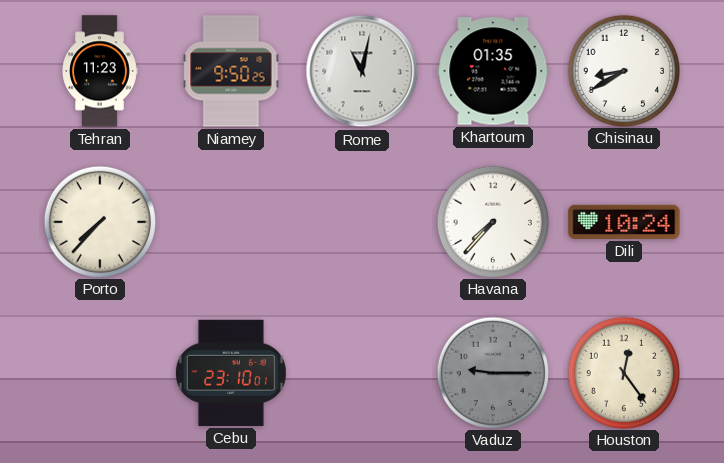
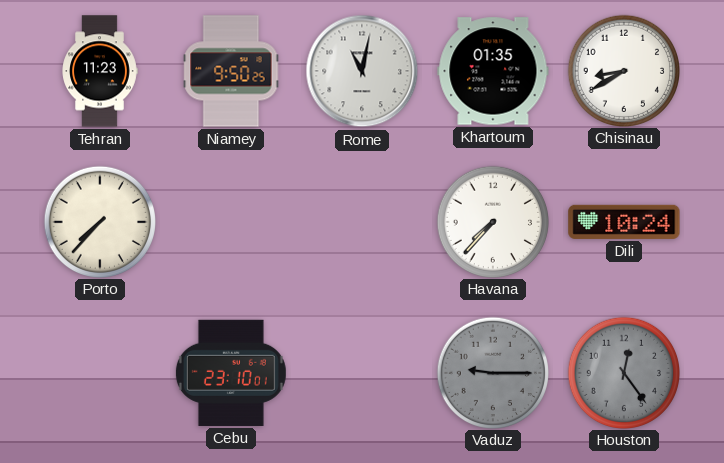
Houston dial: cream -> grey (623, 372)
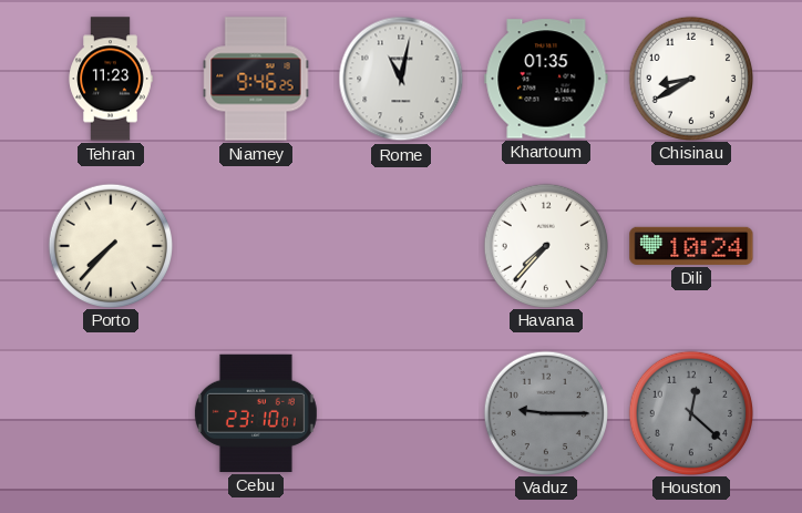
Niamey: 9:50 -> 9:46 (256, 79)
Houston: 12:24 -> 12:22 (690, 412)
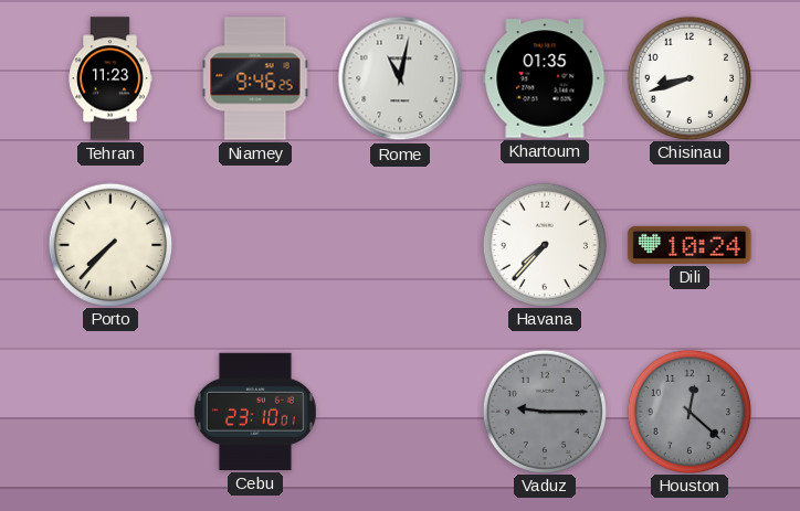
Chisinau: 8:40 -> 8:42 (688, 77)
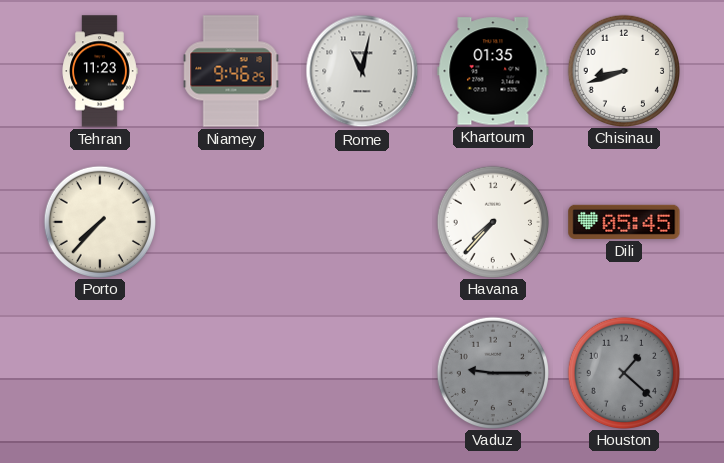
Dili: 10:24 -> 05:45 (624, 222)
Cebu: 23:10 -> none (255, 412)
Houston: 12:22 -> 1:22 (623, 372)
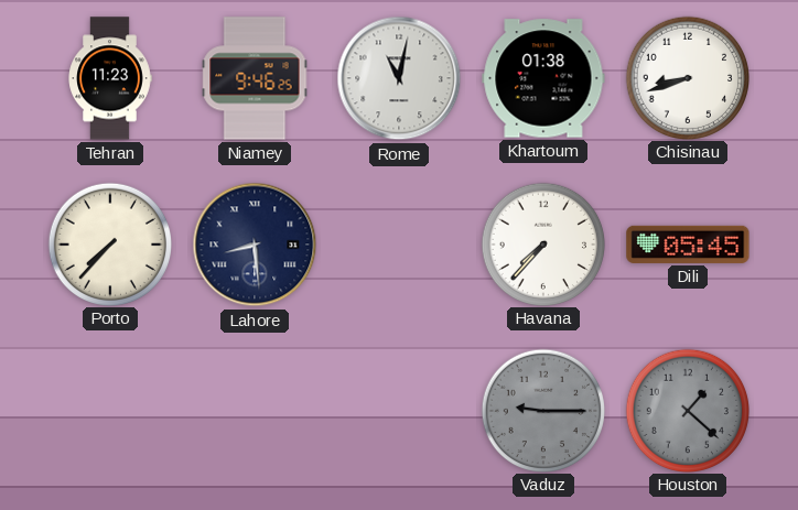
Khartoum: 01:35 -> 01:38 (543, 78)
Lahore: none -> 8:29 (255, 245)
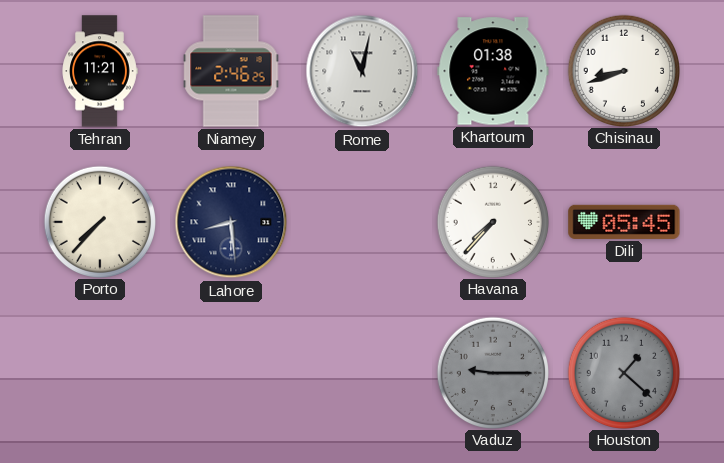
Tehran: 11:23 -> 11:21 (100, 71)
Niamey: 9:46 -> 2:46 (231, 71)
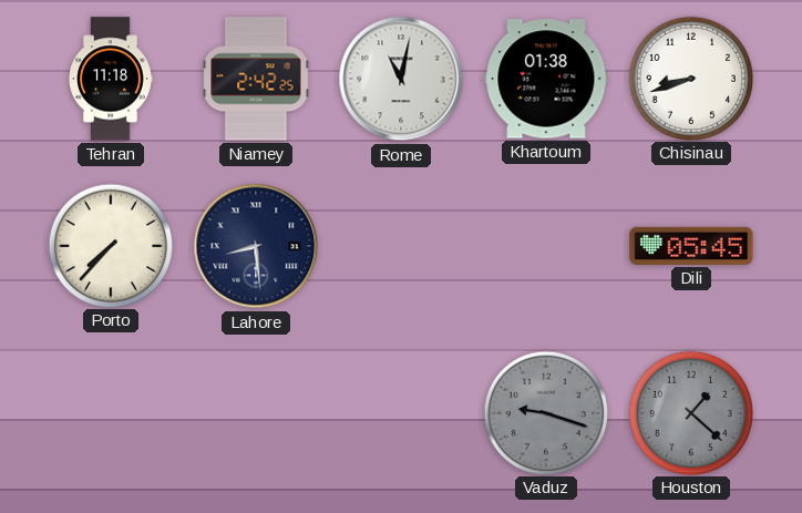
Tehran: 11:21 -> 11:18 (111, 79)
Niamey: 2:46 -> 2:42 (256, 79)
Havana: 7:37 -> none (492, 221)
Vaduz: 9:15 -> 9:18 (545, 412)
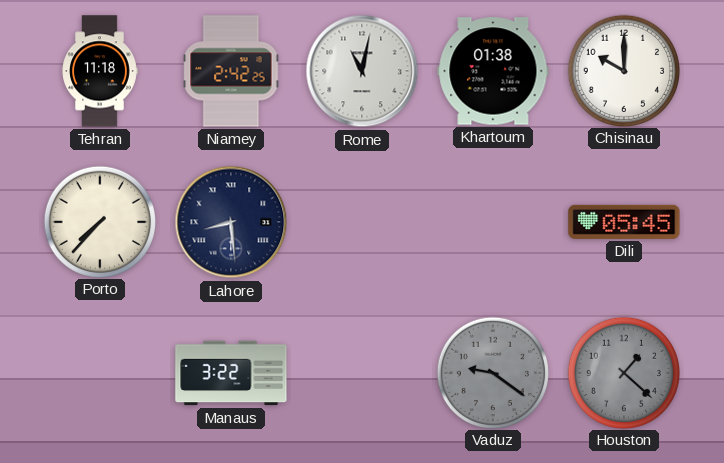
Chisinau: 8:42 -> 10:00 (623, 70)
Manaus: none -> 3:22 (231, 373)
Vaduz: 9:18 -> 9:21 (492, 372)
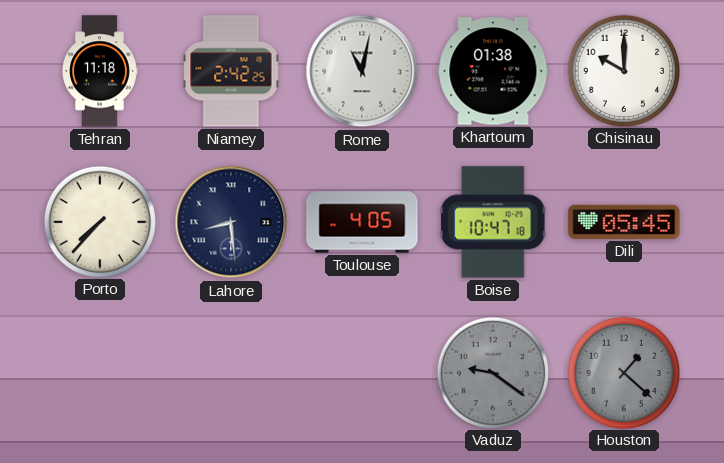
Toulouse: none -> 4:05 (362, 222)
Boise: none -> 10:47 (493, 222)
Manaus: 3:22 -> none (231, 373)
